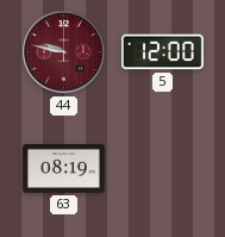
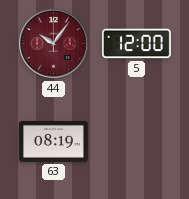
44: 9:47 -> 10:06 (54, 44)
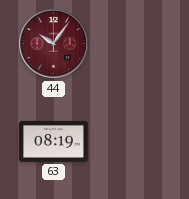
5: 12:00 -> none (136, 44)
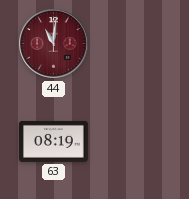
44: 10:06 -> 11:01 (54, 44)
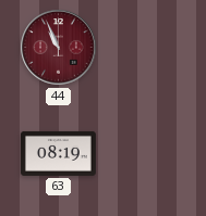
44: 11:01 -> 10:56 (59, 48)
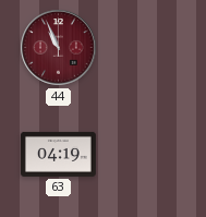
63: 08:19 -> 04:19 (58, 154)
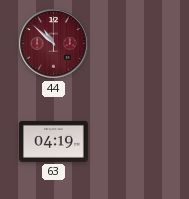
44: 10:56 -> 10:52 (54, 44)
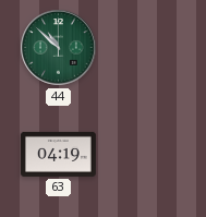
44 dial: burgundy -> green (59, 48)
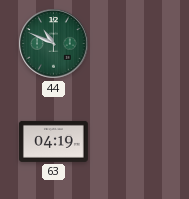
44: 10:52 -> 10:49 (54, 44)
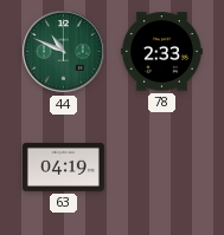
78: none -> 2:33 (161, 52)
